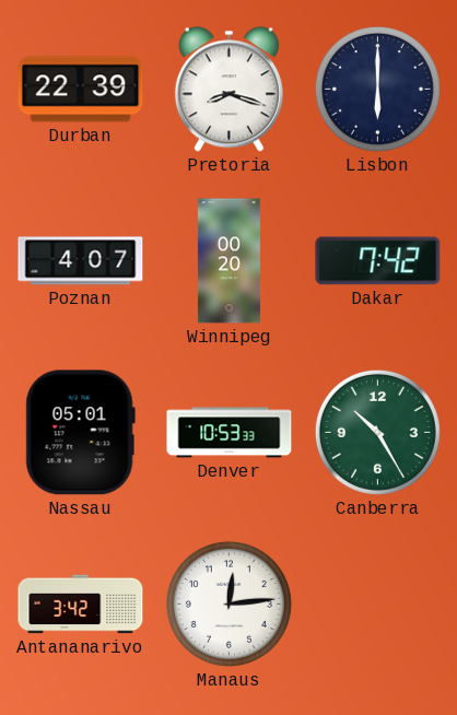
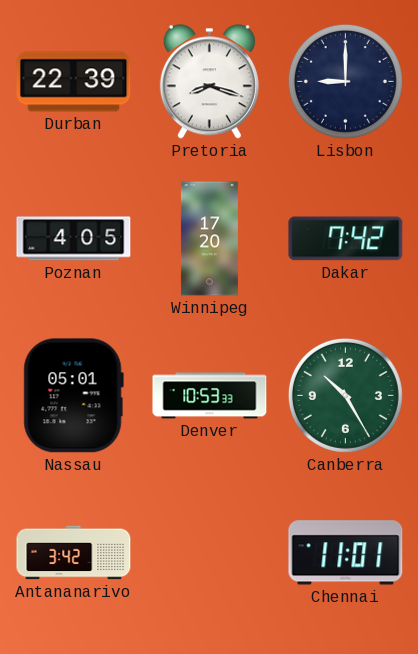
Lisbon: 6:00 -> 9:00 (345, 81)
Poznan: 4:07 -> 4:05 (74, 239)
Winnipeg: 00:20 -> 17:20 (209, 239)
Manaus: 12:14 -> none (228, 603)
Chennai: none -> 11:01 (346, 553)
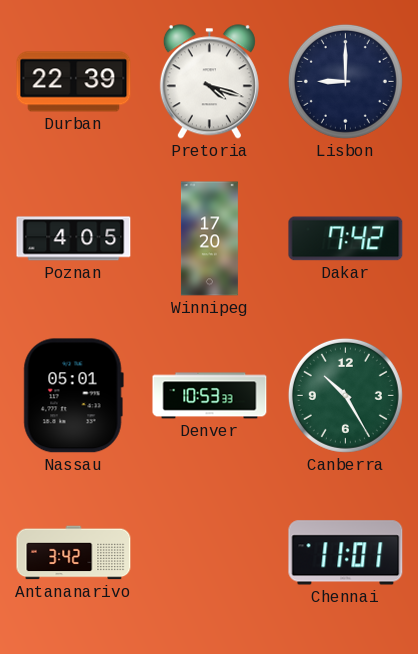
Pretoria: 8:18 -> 4:18 (209, 82)
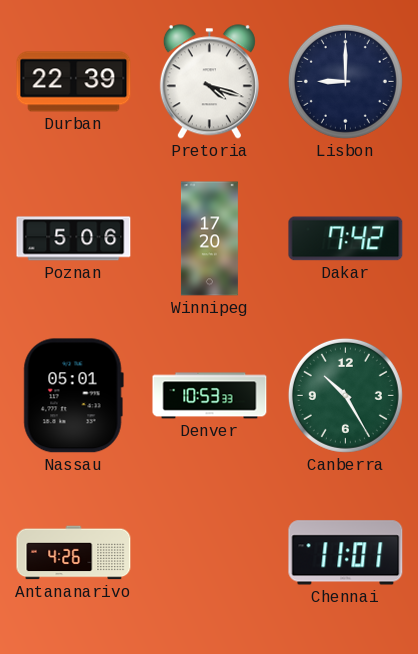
Poznan: 4:05 -> 5:06 (74, 239)
Antananarivo: 3:42 -> 4:26 (74, 553)
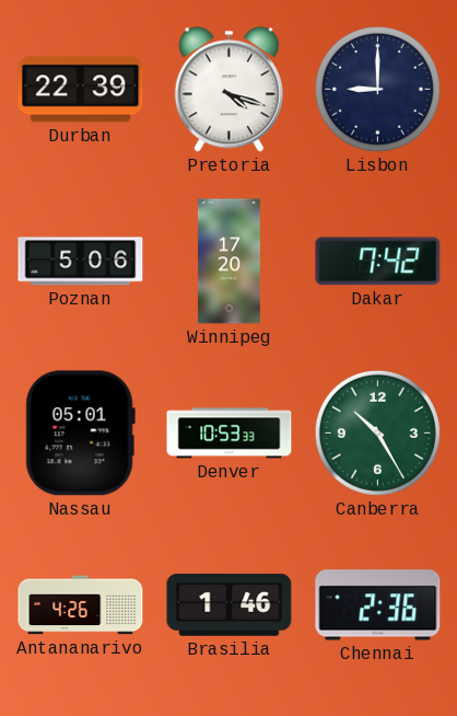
Brasilia: none -> 1:46 (230, 605)
Chennai: 11:01 -> 2:36 (378, 605)
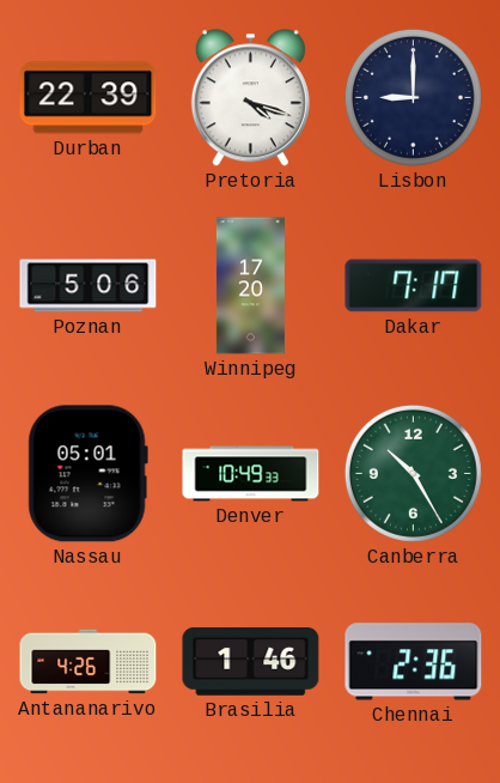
Dakar: 7:42 -> 7:17 (414, 286)
Denver: 10:53 -> 10:49 (251, 474)
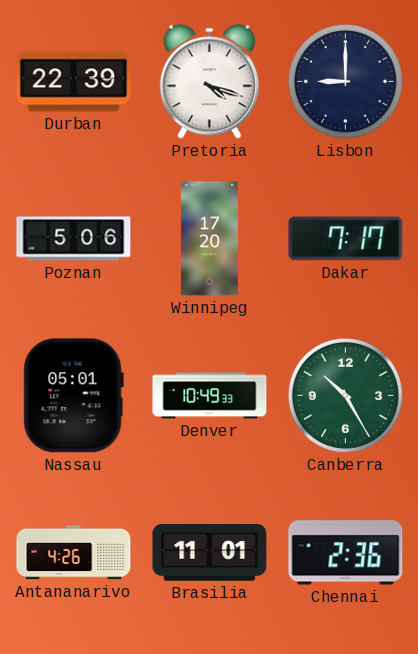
Brasilia: 1:46 -> 11:01 (210, 553)
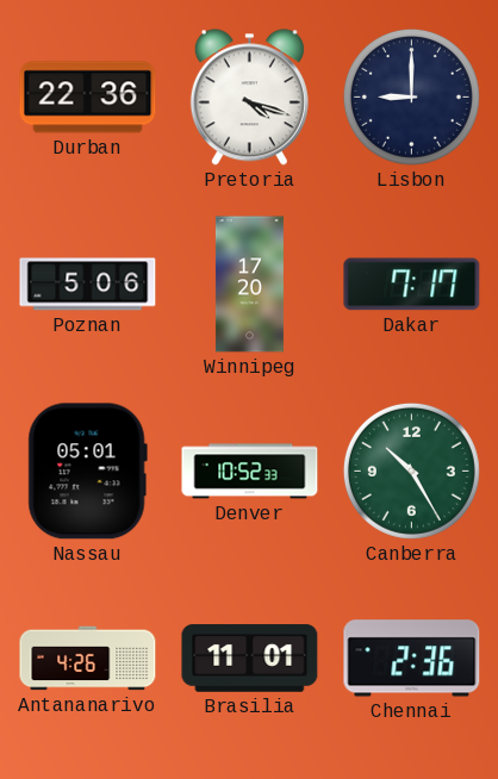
Durban: 22:39 -> 22:36 (88, 98)
Denver: 10:49 -> 10:52 (250, 472)
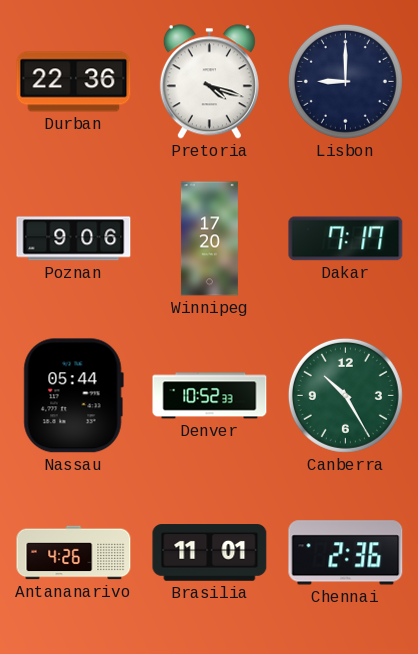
Poznan: 5:06 -> 9:06 (74, 239)
Nassau: 05:01 -> 05:44 (73, 396)
